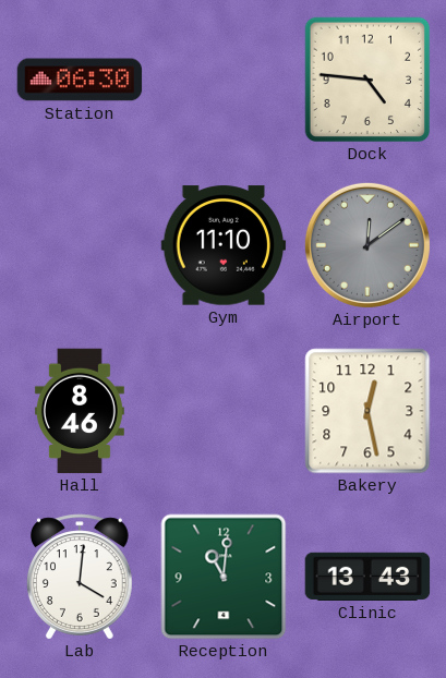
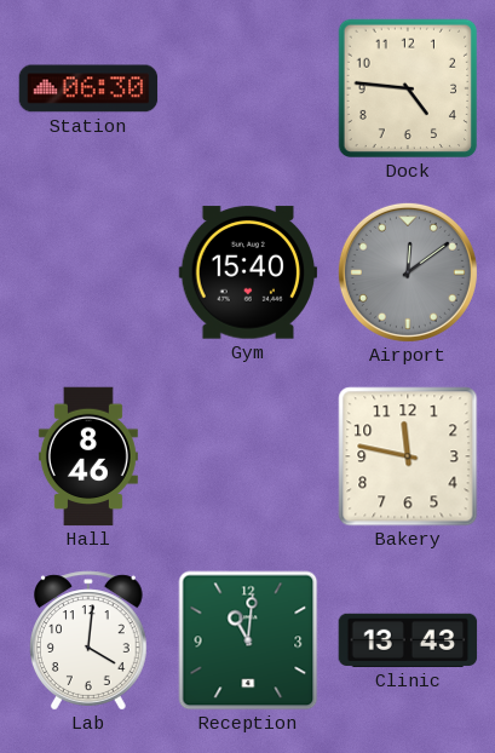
Gym: 11:10 -> 15:40 (248, 272)
Bakery: 12:28 -> 11:47 (408, 456)
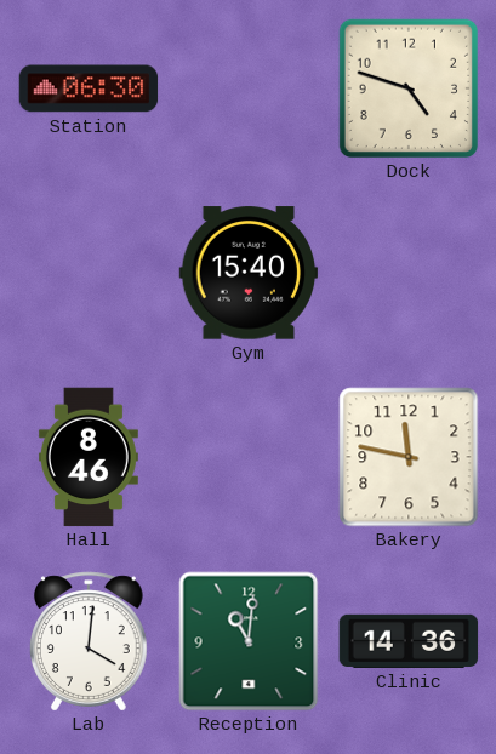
Dock: 4:46 -> 4:48 (409, 88)
Airport: 12:09 -> none (408, 272)
Clinic: 13:43 -> 14:36 (409, 641)
